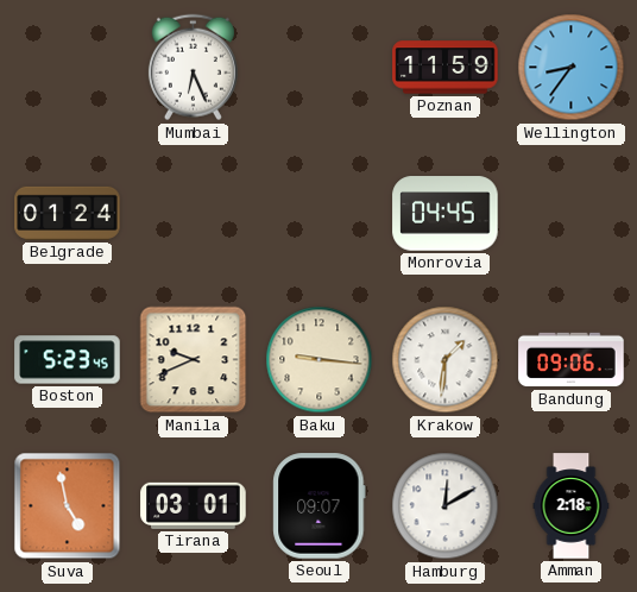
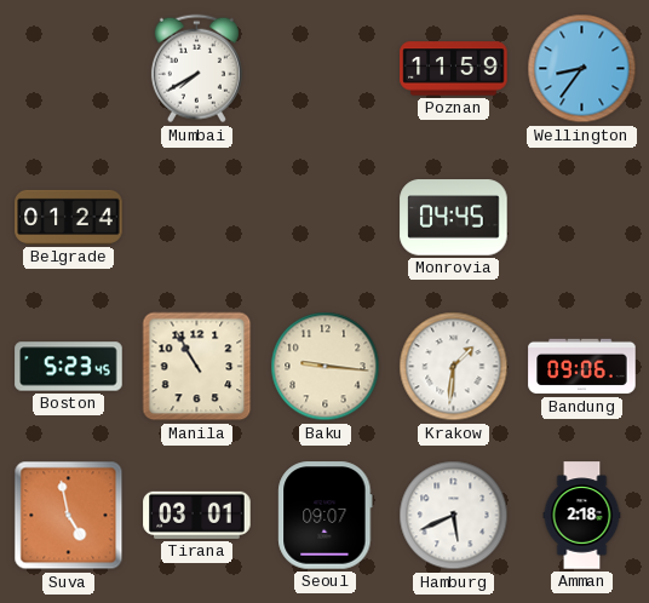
Mumbai: 6:26 -> 7:40 (196, 69)
Manila: 9:41 -> 10:55 (197, 367)
Hamburg: 12:10 -> 5:41 (454, 516)
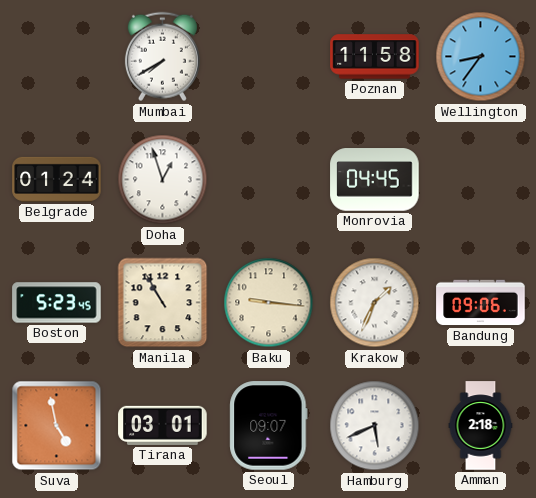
Poznan: 11:59 -> 11:58 (375, 57)
Doha: none -> 12:57 (163, 180)
Krakow: 1:31 -> 1:34 (375, 303)
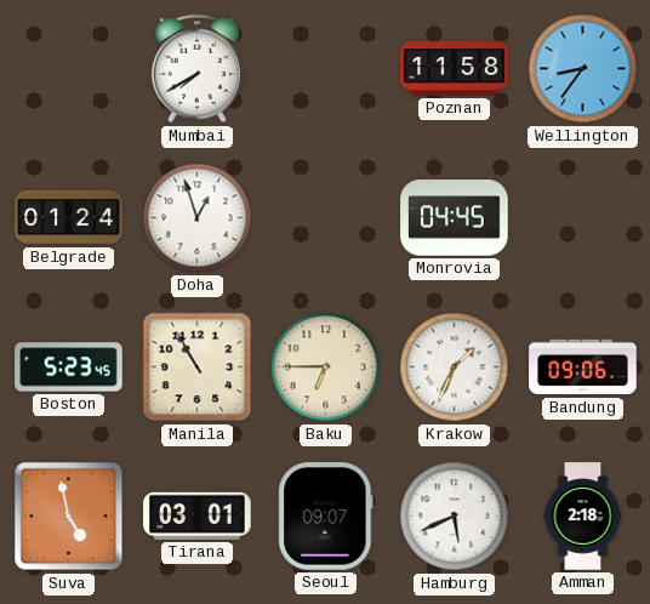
Baku: 9:16 -> 6:45 (326, 367)
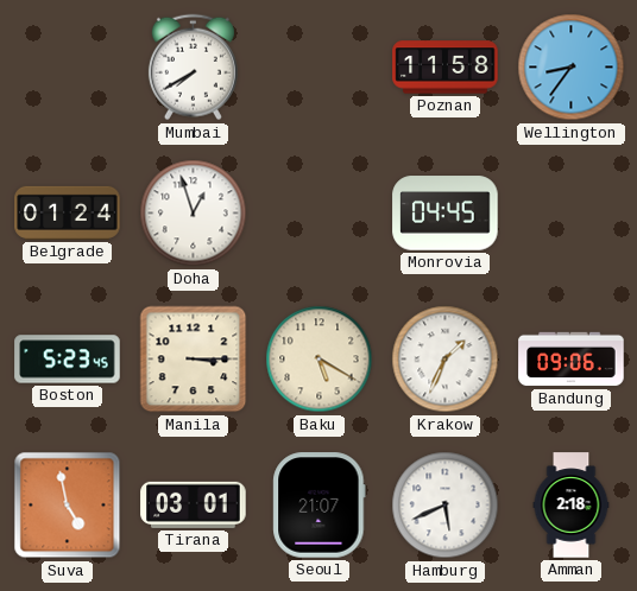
Manila: 10:55 -> 3:15 (194, 360)
Baku: 6:45 -> 5:20 (320, 360)
Seoul: 09:07 -> 21:07 (320, 506)
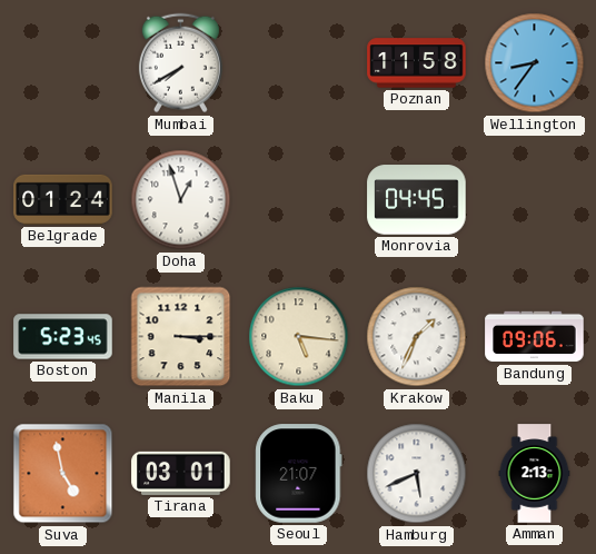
Baku: 5:20 -> 5:16 (299, 337)
Amman: 2:18 -> 2:13 (535, 474)
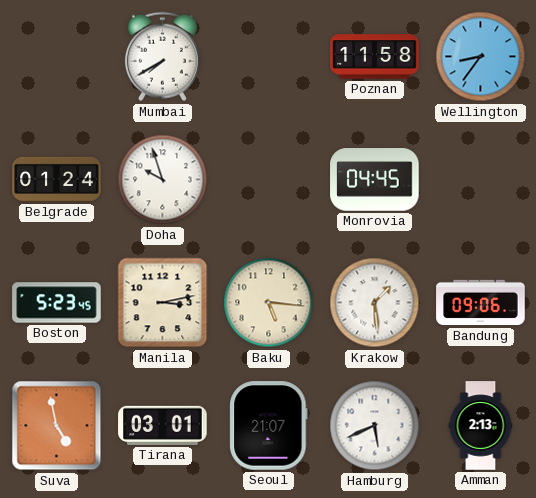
Doha: 12:57 -> 9:57 (163, 180)
Manila: 3:15 -> 3:13 (163, 303)
Krakow: 1:34 -> 1:29 (375, 303)
